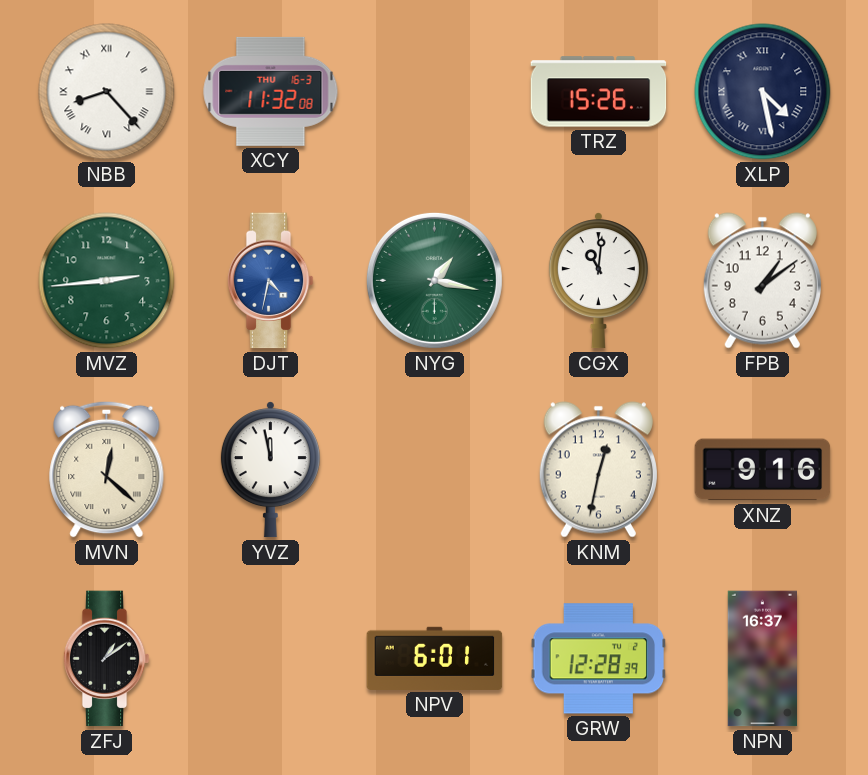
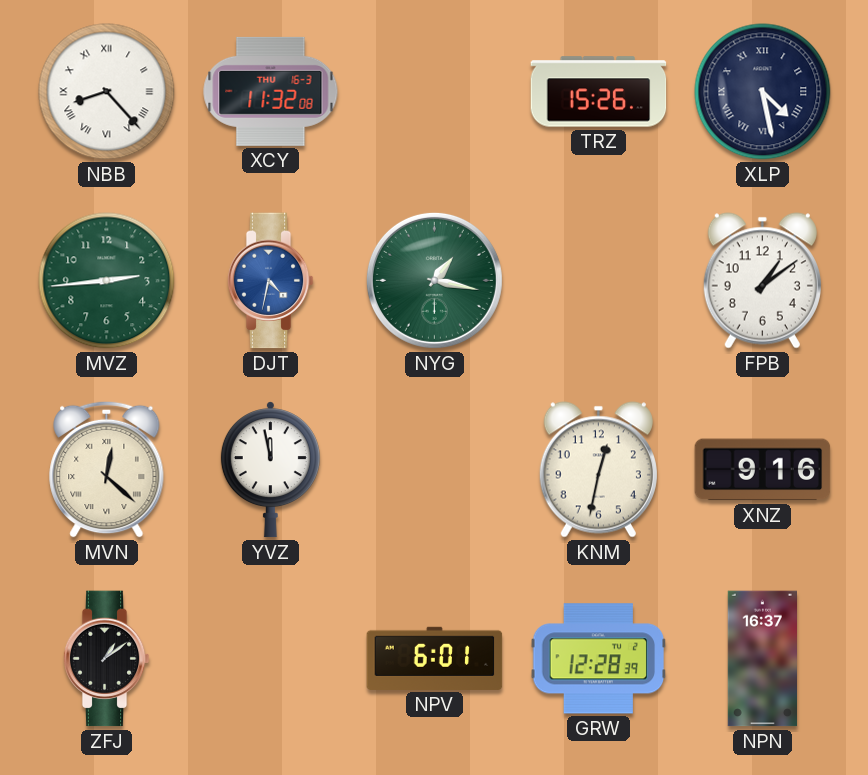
CGX: 11:01 -> none (598, 281)
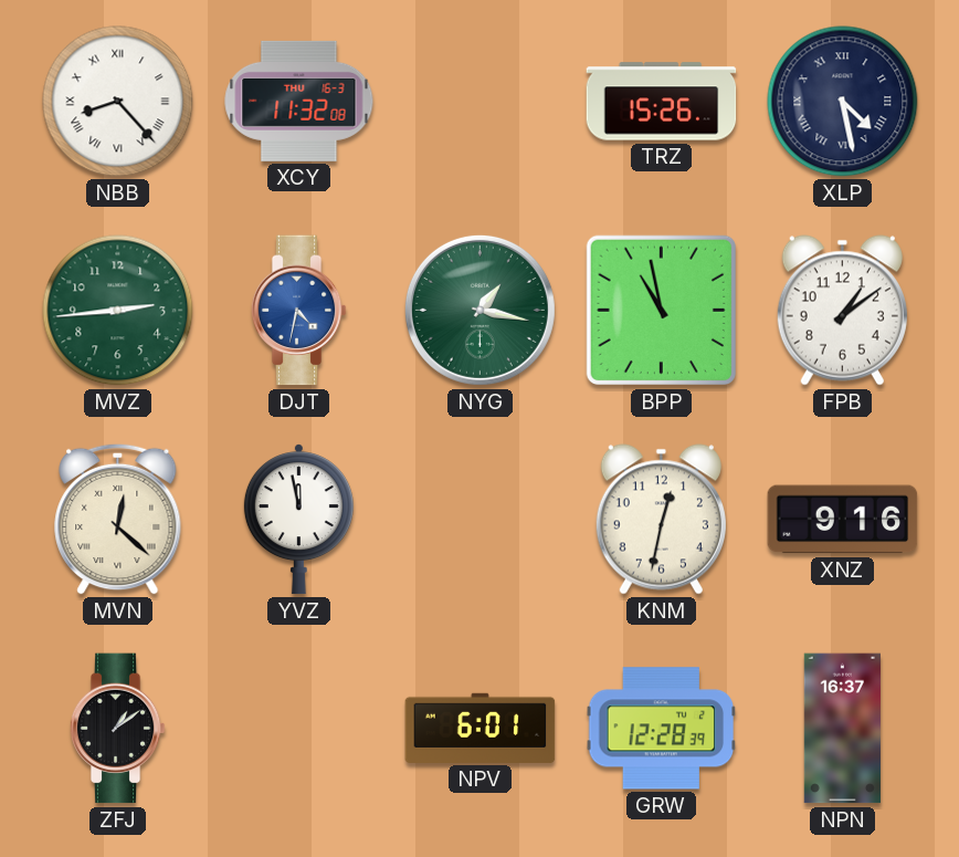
BPP: none -> 10:58 (661, 310)
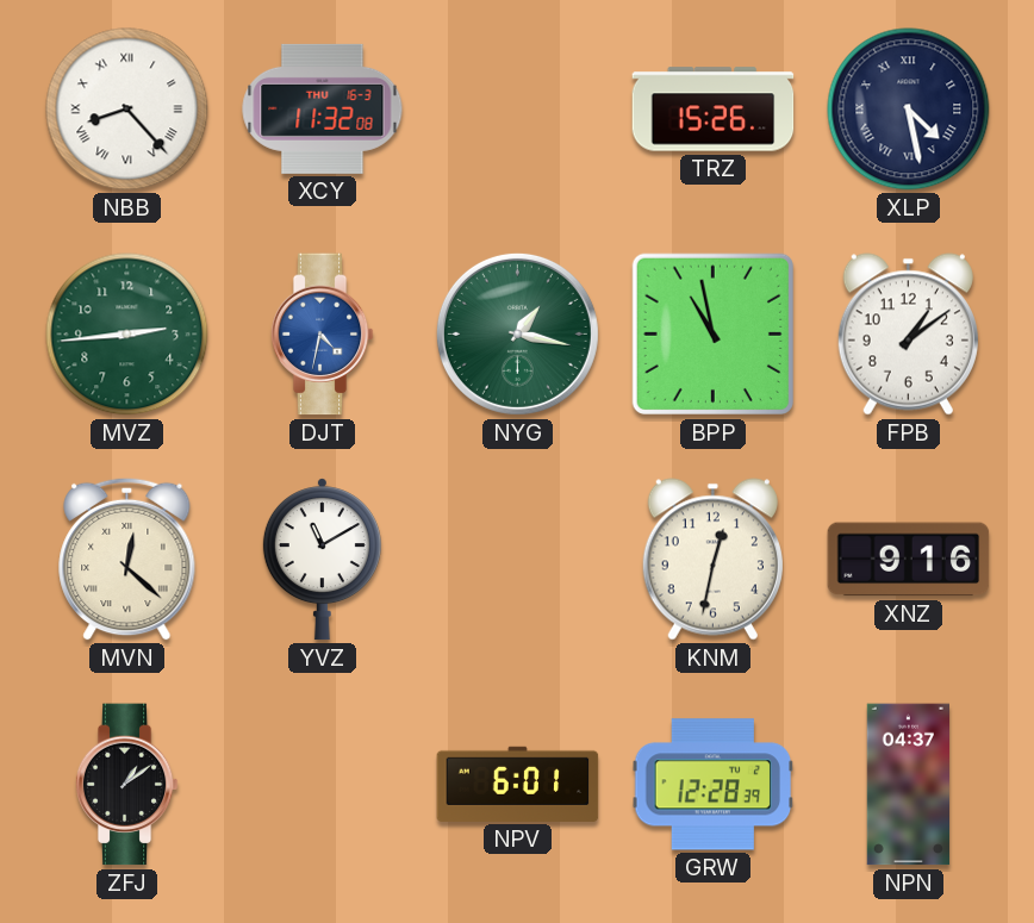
YVZ: 11:58 -> 11:10 (322, 560)
NPN: 16:37 -> 04:37 (908, 785)
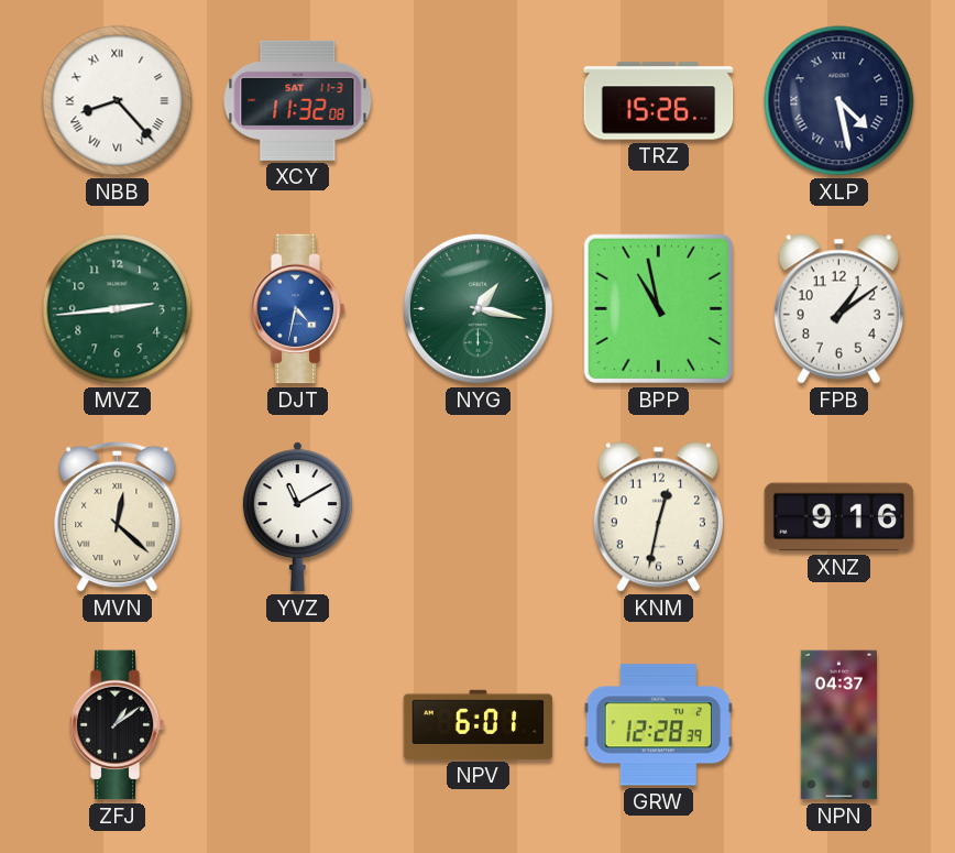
XCY date: THU 16-3 -> SAT 11-3 (298, 100)
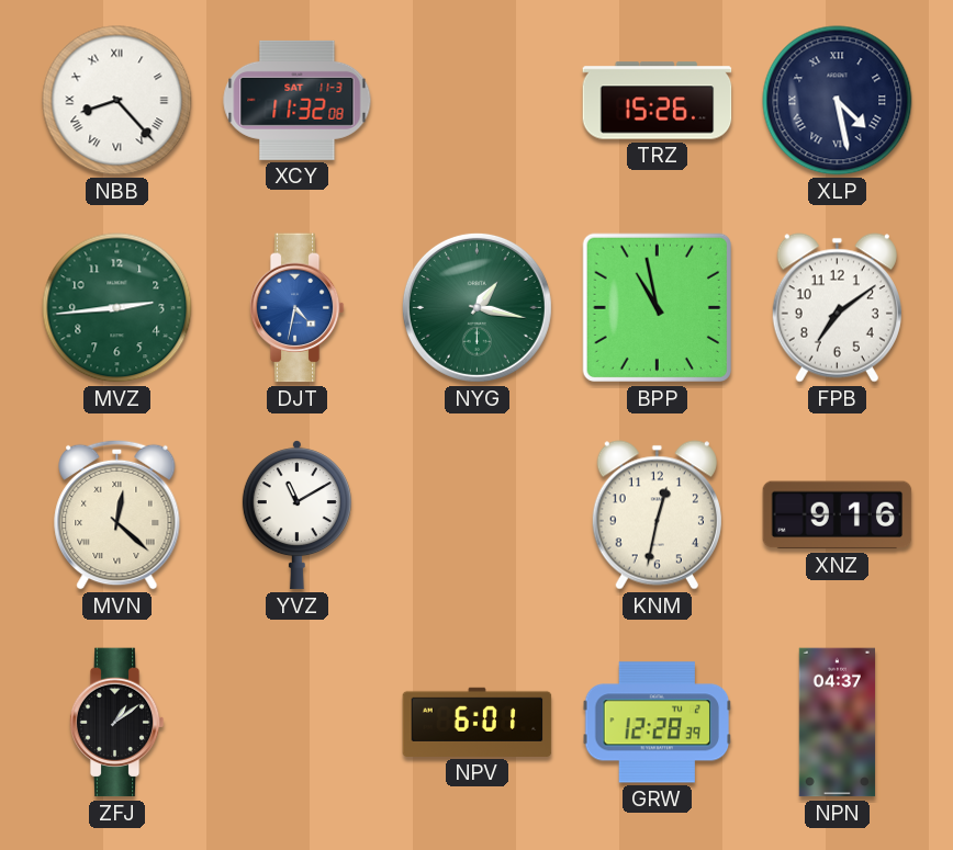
FPB: 1:09 -> 7:09 (837, 308)
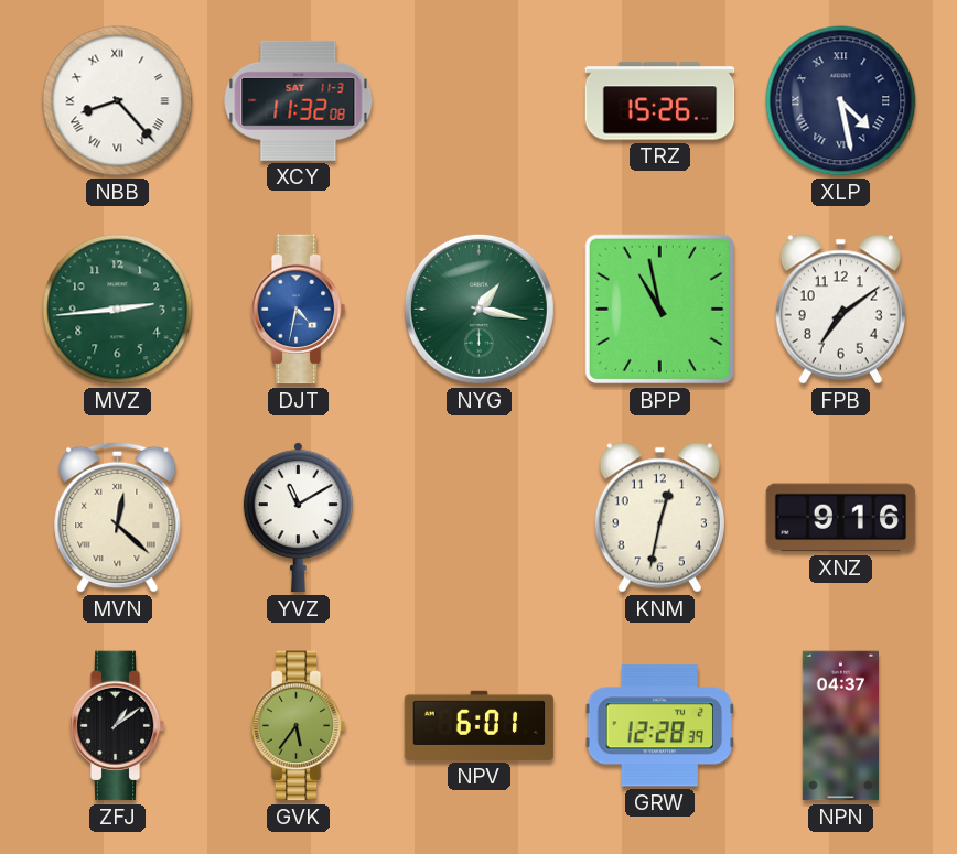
GVK: none -> 5:36 (298, 726)
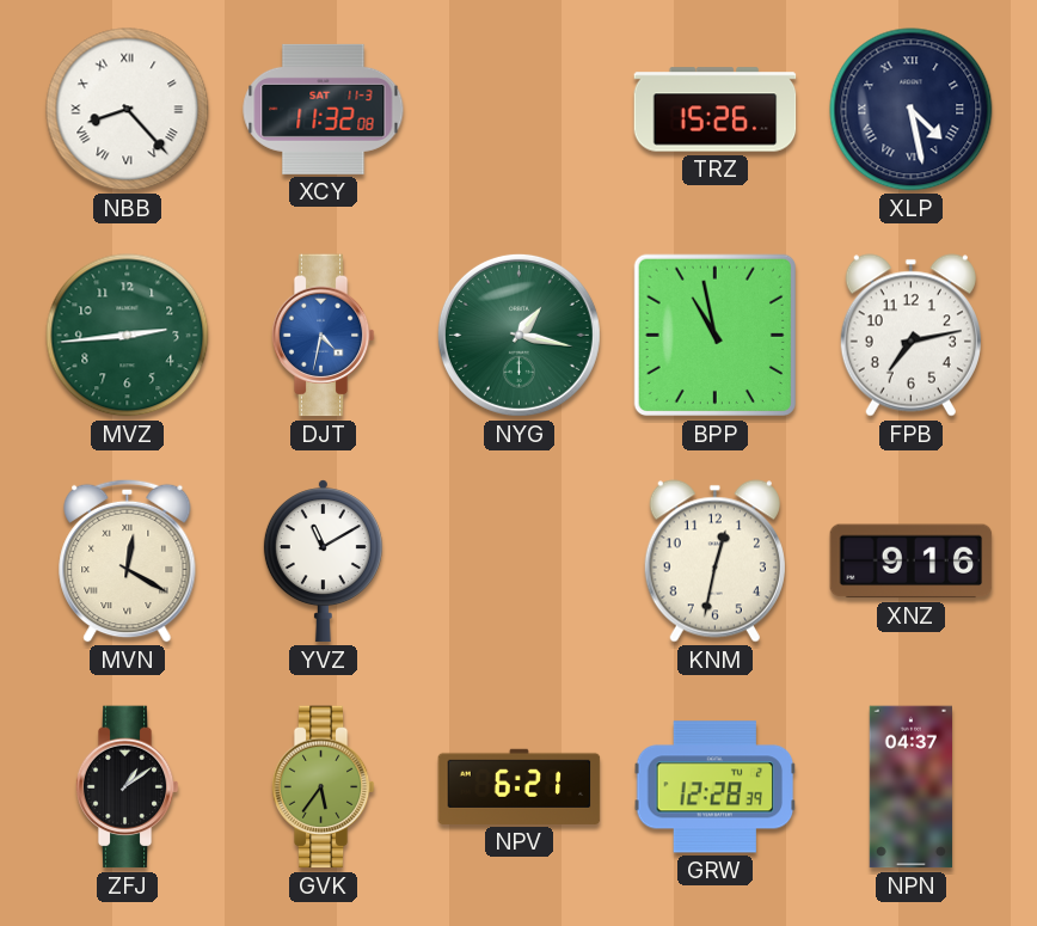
FPB: 7:09 -> 7:13 (910, 336)
MVN: 12:22 -> 12:20 (128, 560)
NPV: 6:01 -> 6:21 (520, 786)
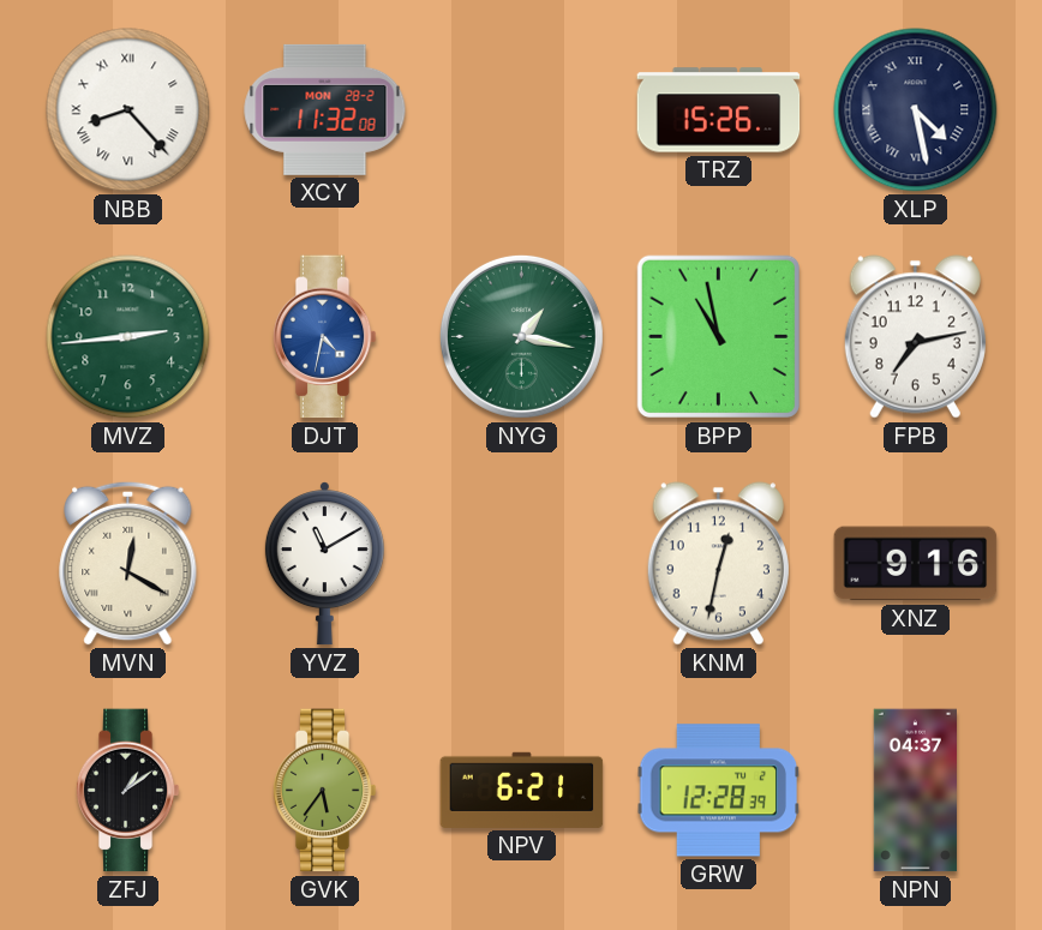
XCY date: SAT 11-3 -> MON 28-2 (325, 109)
